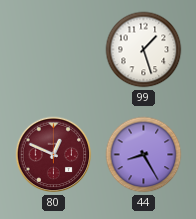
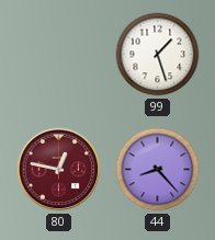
80: 12:49 -> 12:47 (59, 170)
44: 8:25 -> 8:23 (158, 170)
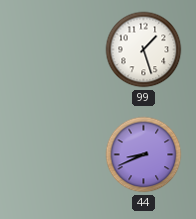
80: 12:47 -> none (59, 170)
44: 8:23 -> 8:41 (144, 155)
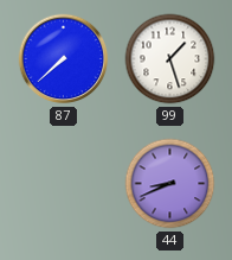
87: none -> 7:38 (64, 59)
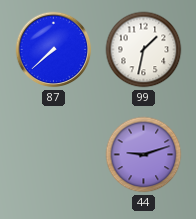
99: 1:27 -> 1:32 (144, 50)
44: 8:41 -> 9:12 (144, 155)
